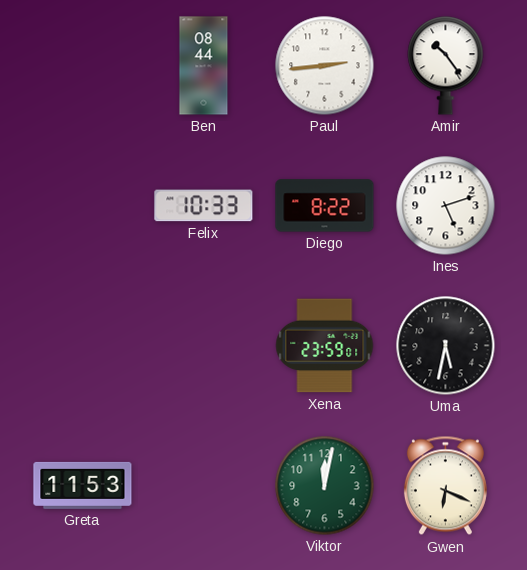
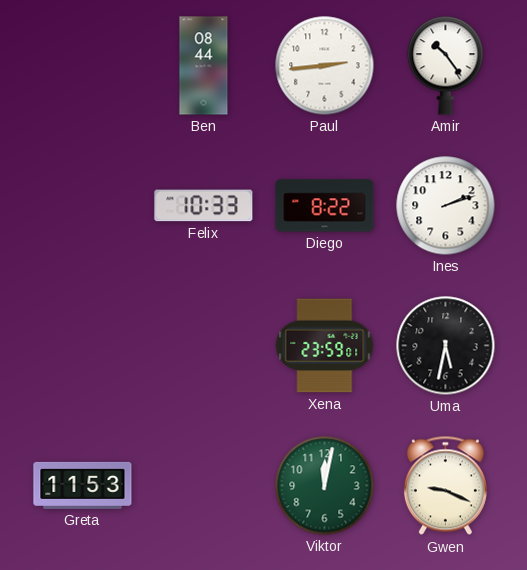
Ines: 5:12 -> 2:12 (446, 206)
Gwen: 6:19 -> 9:19 (445, 486)
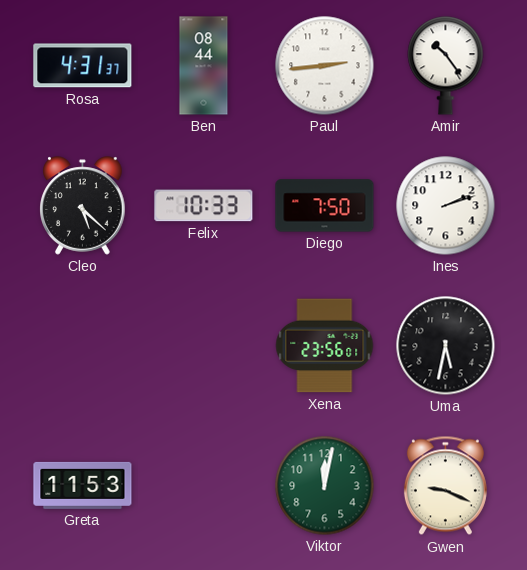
Rosa: none -> 4:31 (83, 66)
Cleo: none -> 5:22 (83, 206)
Diego: 8:22 -> 7:50 (325, 206)
Xena: 23:59 -> 23:56 (325, 346)
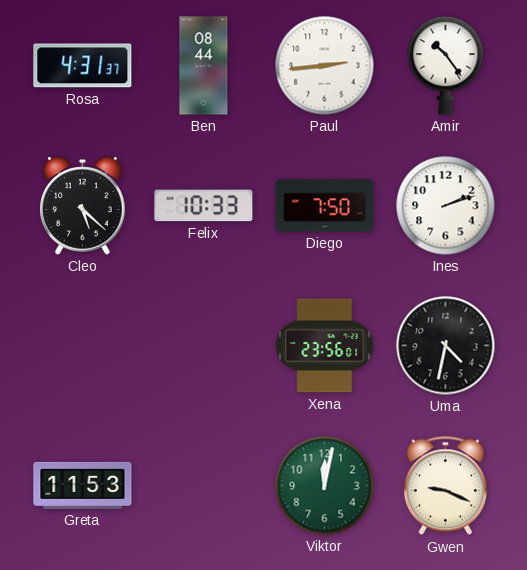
Uma: 5:32 -> 4:32 (446, 346)
